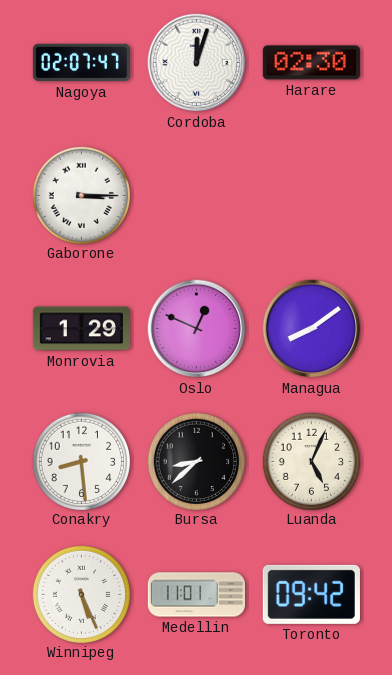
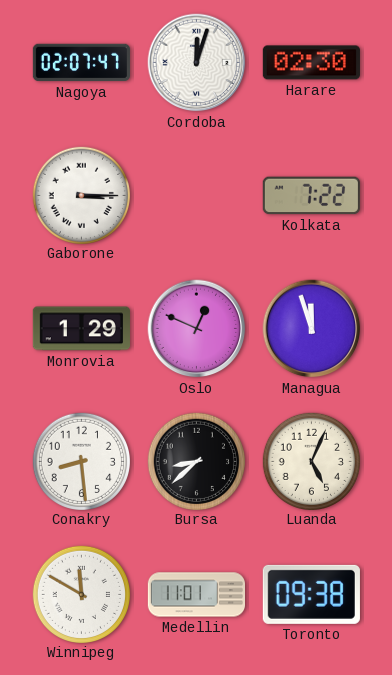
Kolkata: none -> 7:22 (311, 196)
Managua: 8:09 -> 11:57 (312, 329)
Winnipeg: 5:26 -> 11:50 (81, 594)
Toronto: 09:42 -> 09:38 (311, 594)
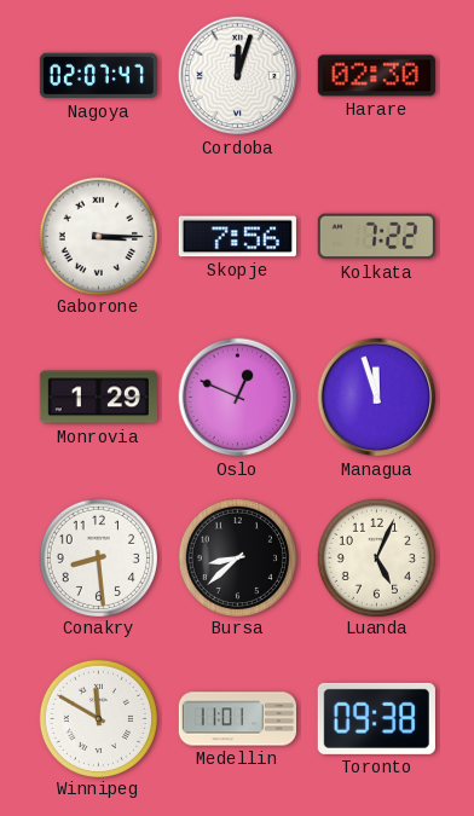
Skopje: none -> 7:56 (237, 237)
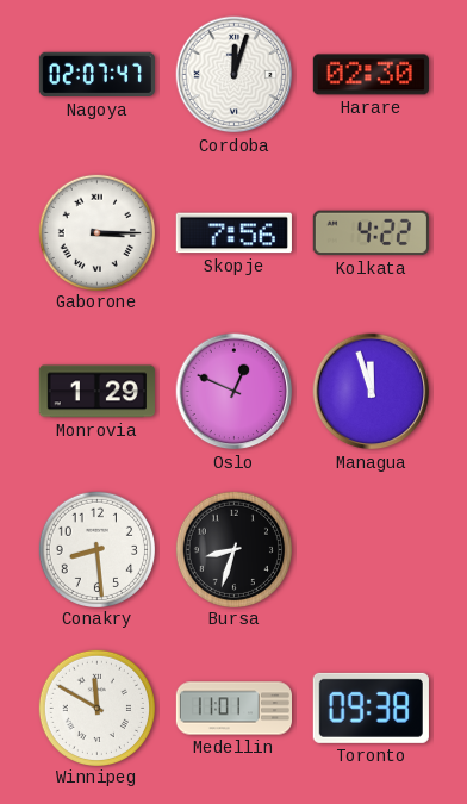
Kolkata: 7:22 -> 4:22 (371, 233)
Bursa: 8:38 -> 8:33 (233, 549)
Luanda: 5:04 -> none (376, 557)
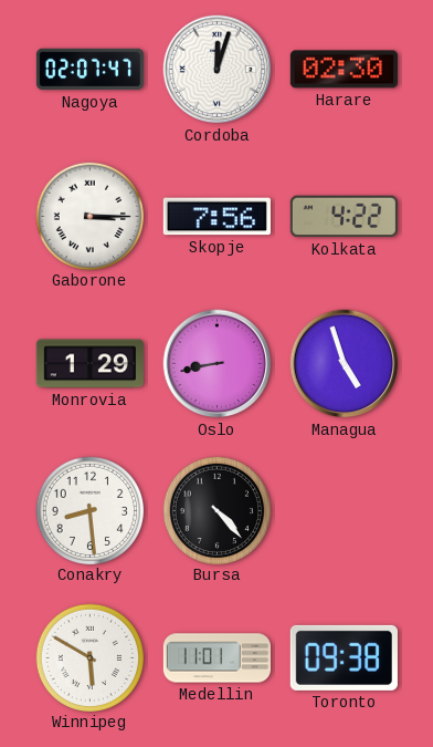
Oslo: 12:49 -> 8:43 (218, 364)
Managua: 11:57 -> 4:57 (345, 364)
Bursa: 8:33 -> 4:23 (216, 510)
Winnipeg: 11:50 -> 5:50 (89, 657)
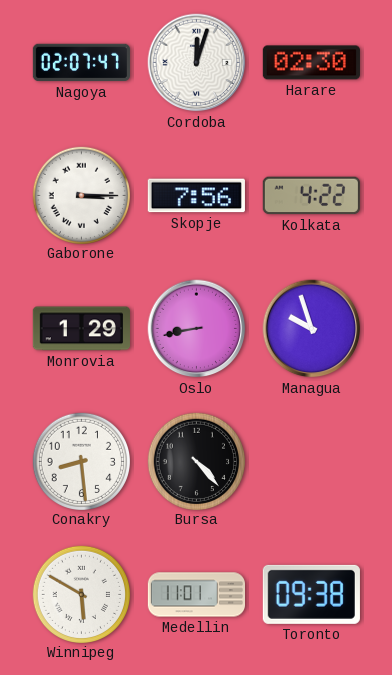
Managua: 4:57 -> 9:57 (312, 329)
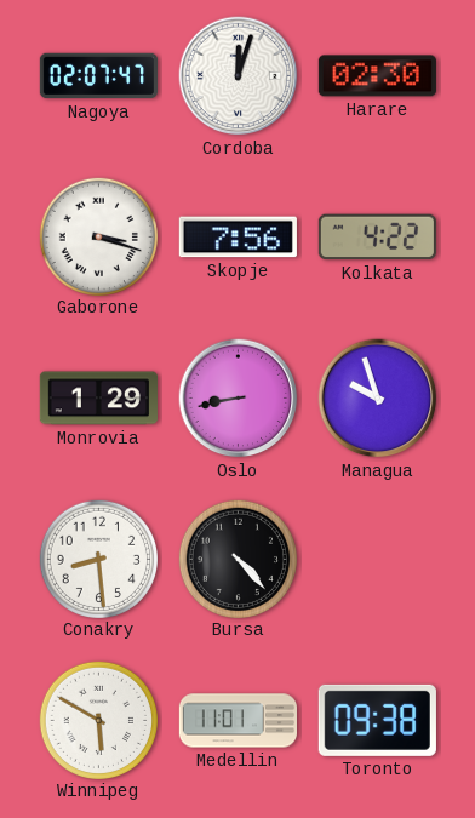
Gaborone: 3:15 -> 3:18 (98, 236)
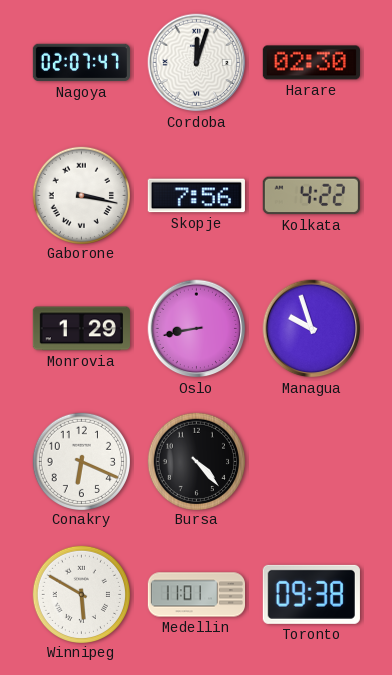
Gaborone: 3:18 -> 3:17 (81, 195)
Conakry: 8:29 -> 6:19 (81, 461)
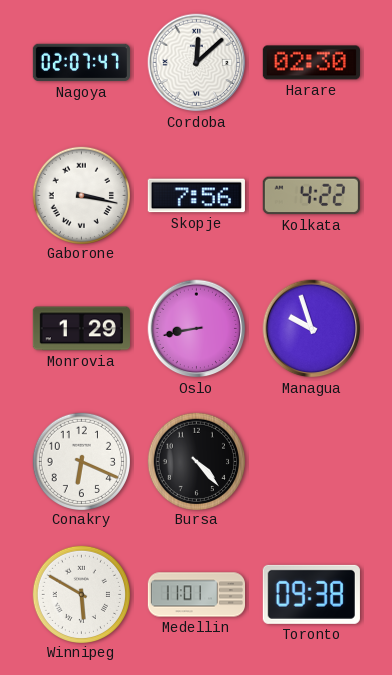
Cordoba: 12:03 -> 12:08 (197, 63)
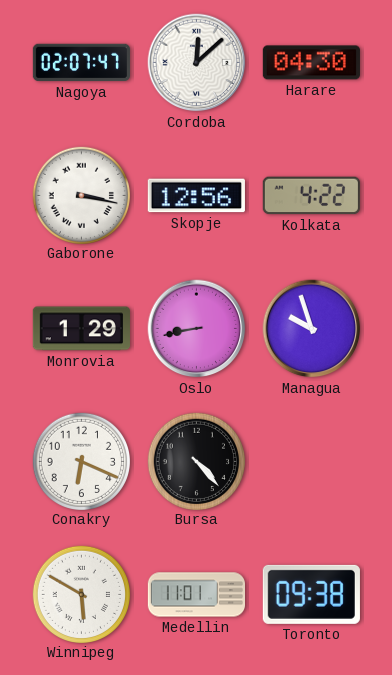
Harare: 02:30 -> 04:30 (311, 63)
Skopje: 7:56 -> 12:56 (196, 196)
